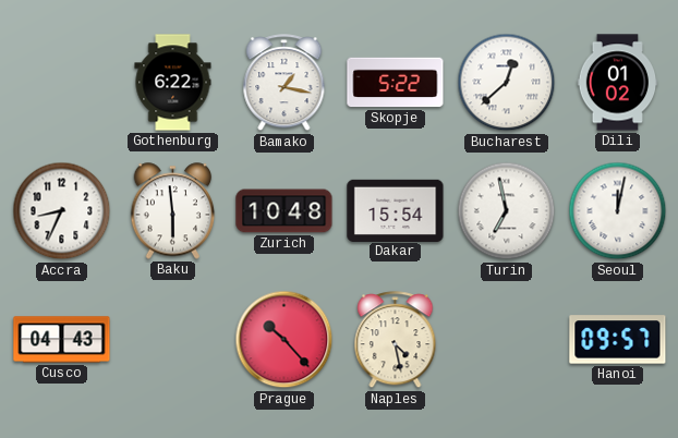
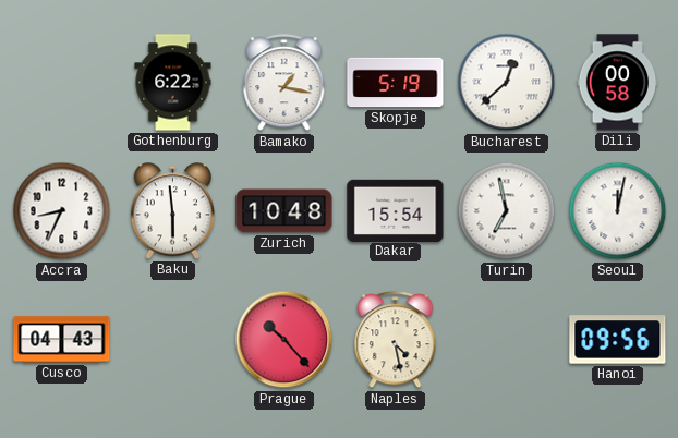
Skopje: 5:22 -> 5:19 (396, 83)
Dili: 01:02 -> 00:58 (618, 83)
Hanoi: 09:57 -> 09:56 (618, 340)
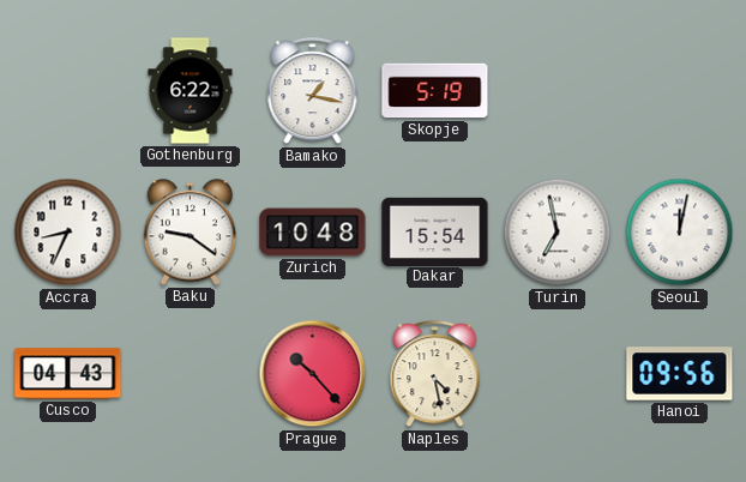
Bucharest: 12:38 -> none (507, 83)
Dili: 00:58 -> none (618, 83)
Baku: 5:59 -> 9:21 (191, 233)
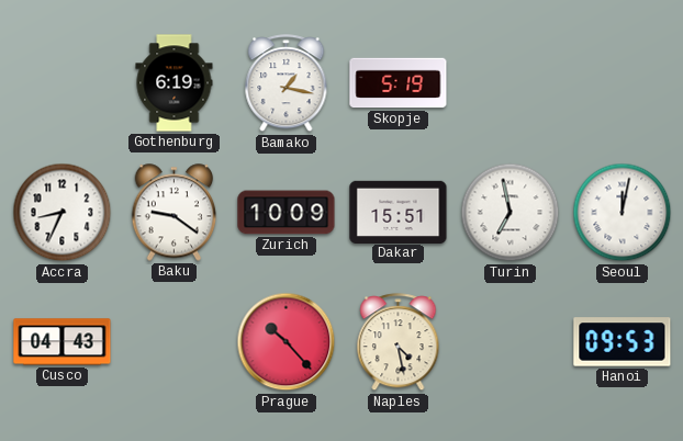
Gothenburg: 6:22 -> 6:19 (175, 83)
Zurich: 10:48 -> 10:09 (287, 213)
Dakar: 15:54 -> 15:51 (399, 212)
Hanoi: 09:56 -> 09:53 (623, 342)
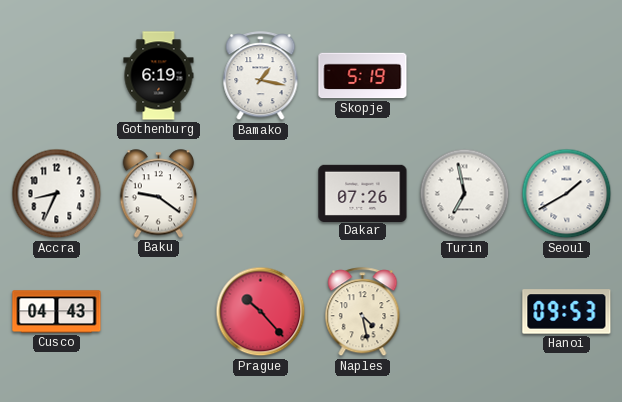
Zurich: 10:09 -> none (287, 213)
Dakar: 15:51 -> 07:26 (363, 193)
Seoul: 12:02 -> 1:40 (567, 194)
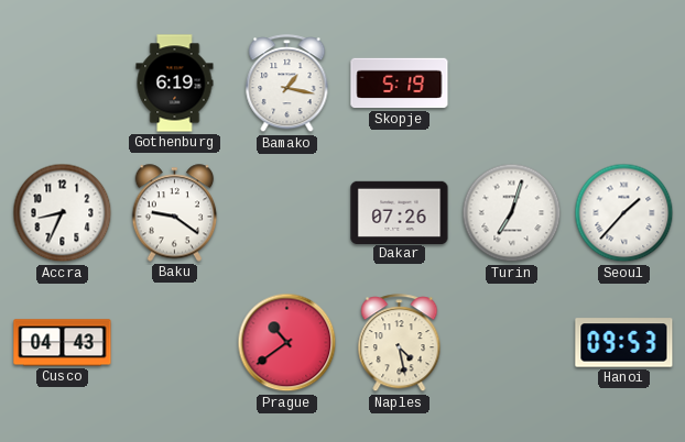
Turin: 6:58 -> 7:03 (512, 213)
Seoul: 1:40 -> 1:37 (624, 213)
Prague: 10:23 -> 10:39 (287, 343)
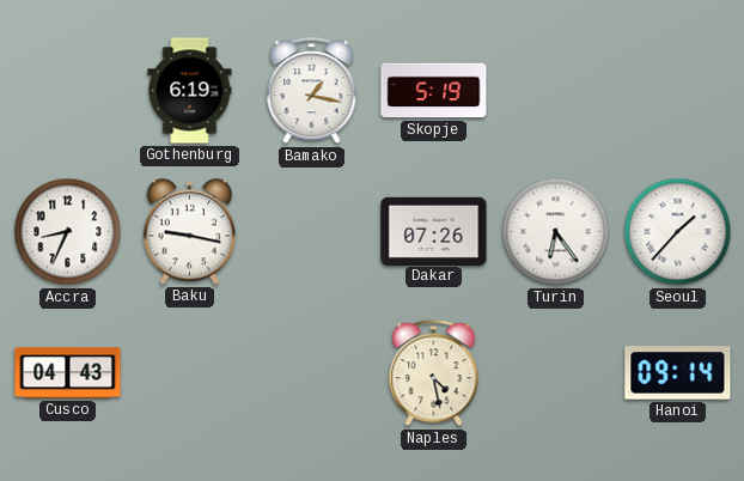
Baku: 9:21 -> 9:17 (190, 232)
Turin: 7:03 -> 6:24 (556, 232)
Prague: 10:39 -> none (287, 343)
Hanoi: 09:53 -> 09:14 (678, 373)
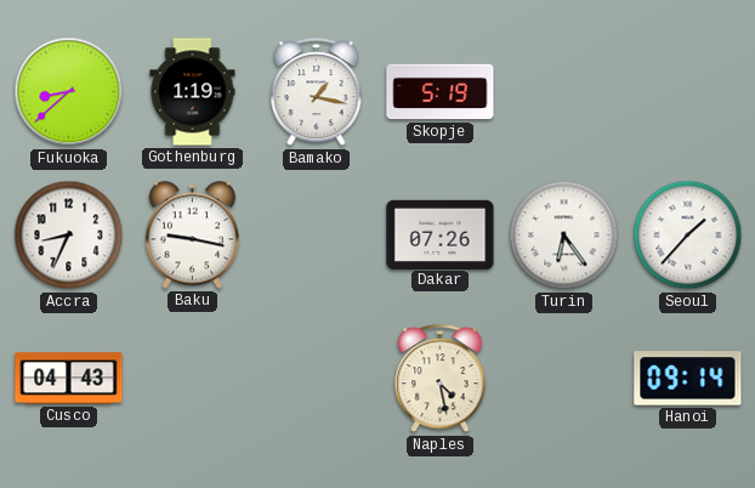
Fukuoka: none -> 8:38 (69, 92)
Gothenburg: 6:19 -> 1:19 (193, 92)
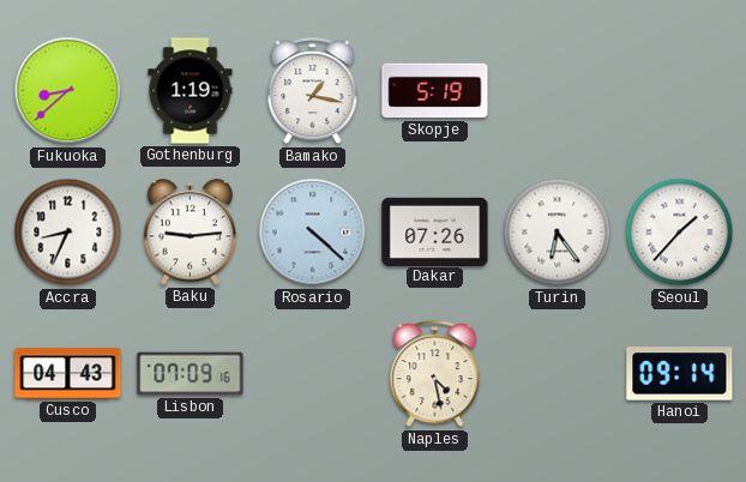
Baku: 9:17 -> 9:14 (191, 233)
Rosario: none -> 4:22 (313, 233)
Lisbon: none -> 07:09 (191, 374)
